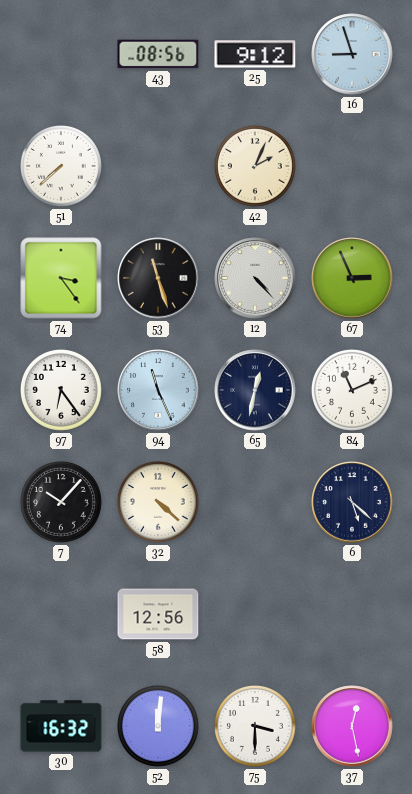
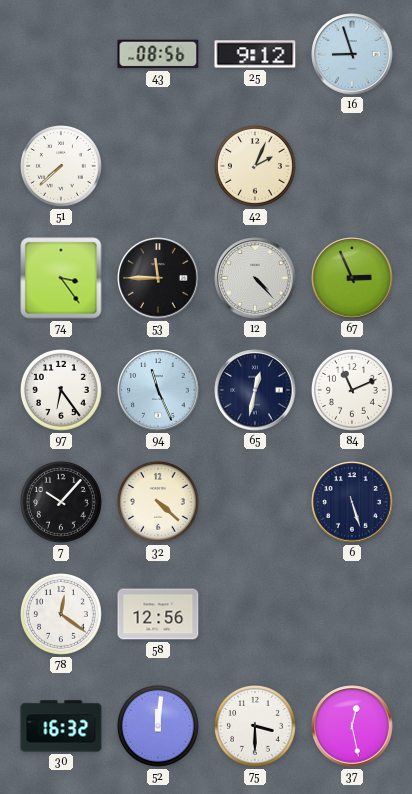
53: 11:27 -> 11:45 (158, 278)
6: 5:22 -> 5:27 (352, 502)
78: none -> 12:21 (62, 615)
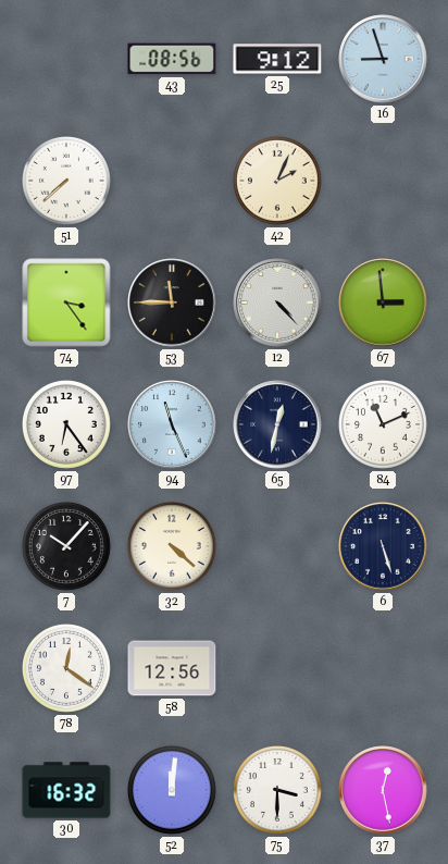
67: 2:56 -> 2:59 (383, 303)
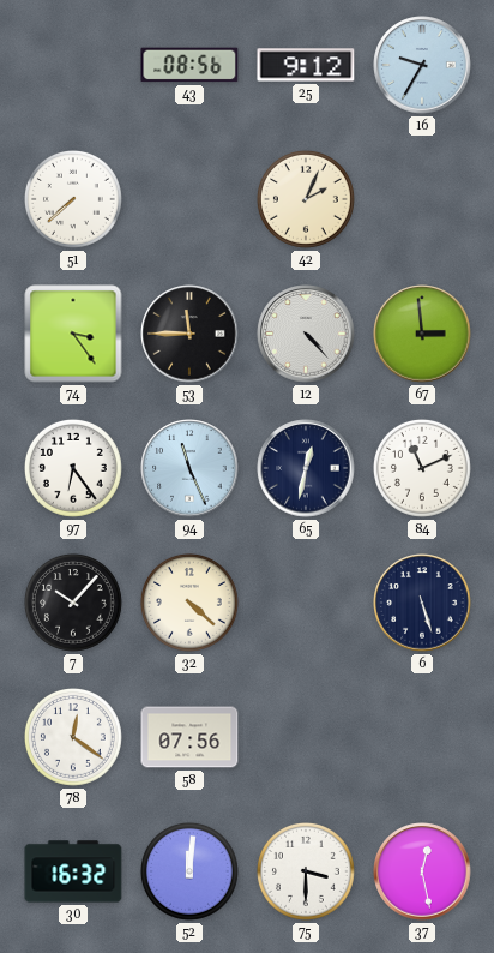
16: 8:57 -> 9:35 (422, 65)
58: 12:56 -> 07:56 (189, 737)
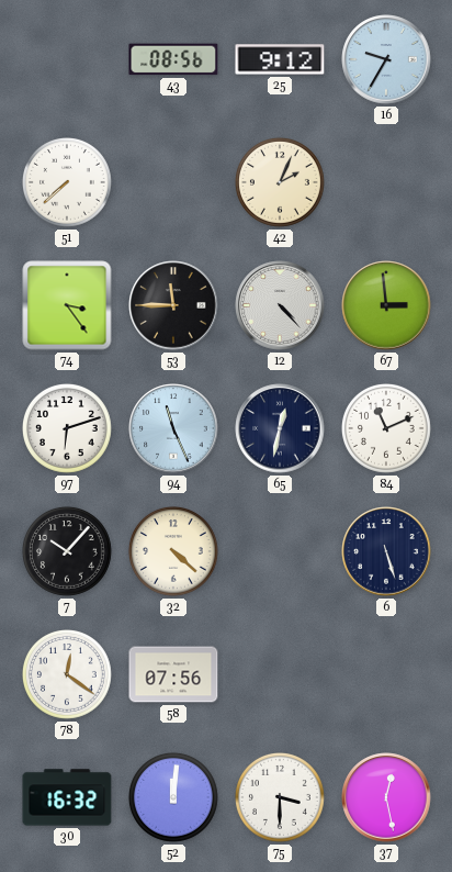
97: 6:24 -> 6:12 (68, 429)
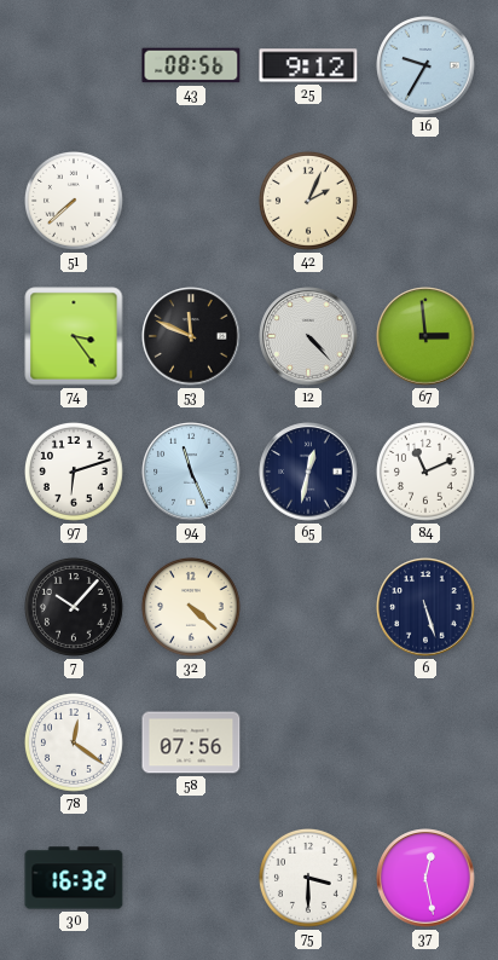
53: 11:45 -> 11:49 (191, 336)
52: 12:01 -> none (174, 798)
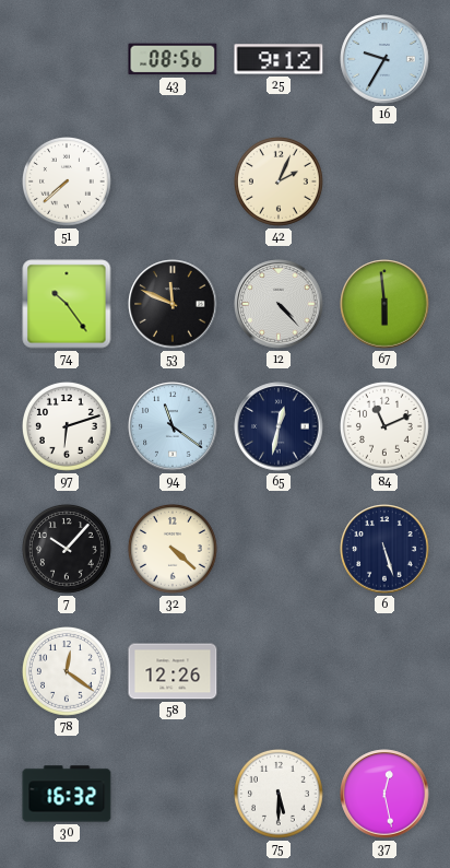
74: 3:24 -> 10:24 (67, 304)
67: 2:59 -> 5:59 (384, 304)
94: 11:26 -> 11:21 (173, 426)
58: 07:56 -> 12:26 (173, 671)
75: 3:30 -> 5:30 (280, 795)
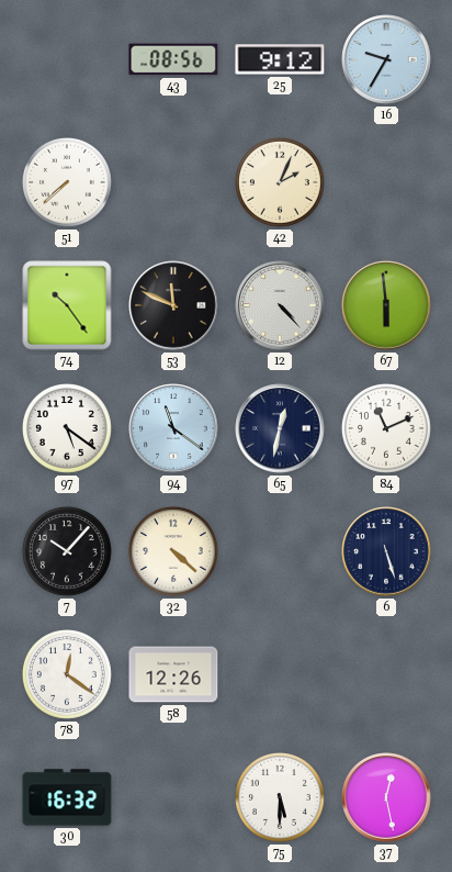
97: 6:12 -> 5:21 (68, 429)
